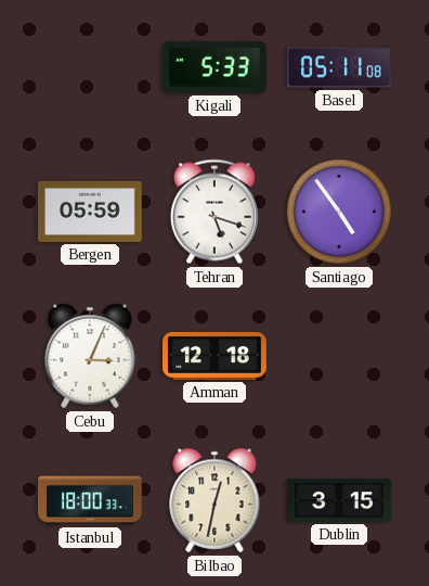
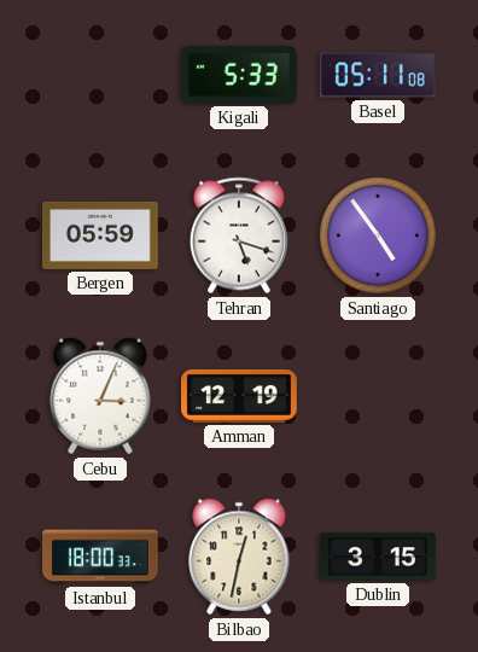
Amman: 12:18 -> 12:19 (240, 396)
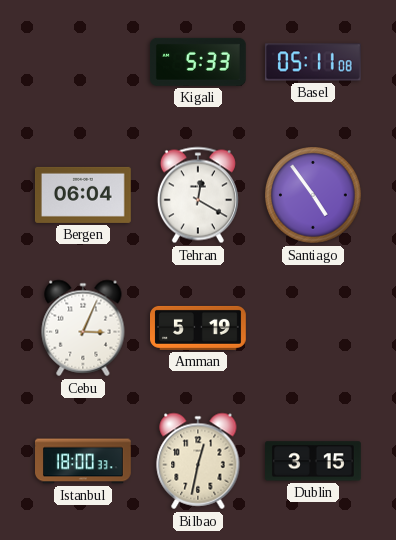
Bergen: 05:59 -> 06:04 (83, 195)
Tehran: 5:18 -> 12:20 (198, 195)
Amman: 12:19 -> 5:19 (199, 328)
